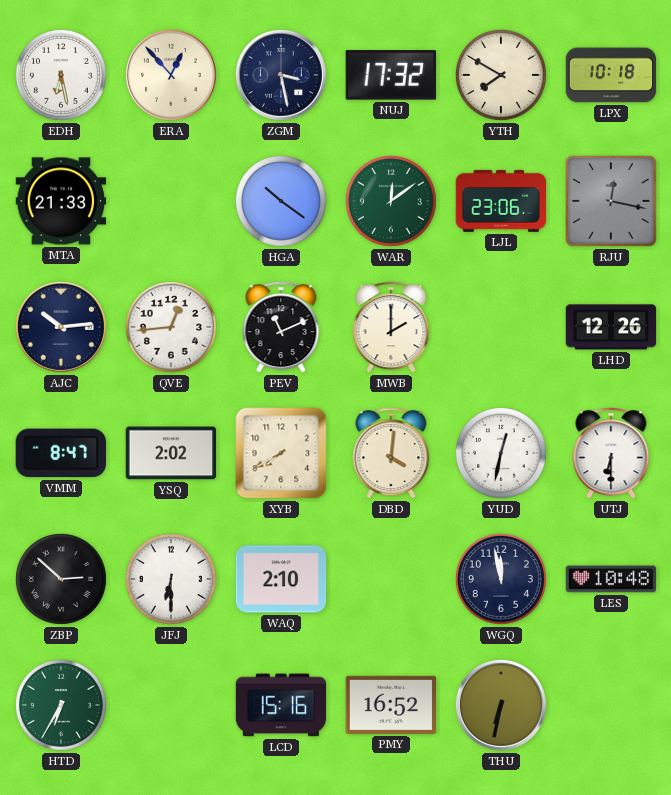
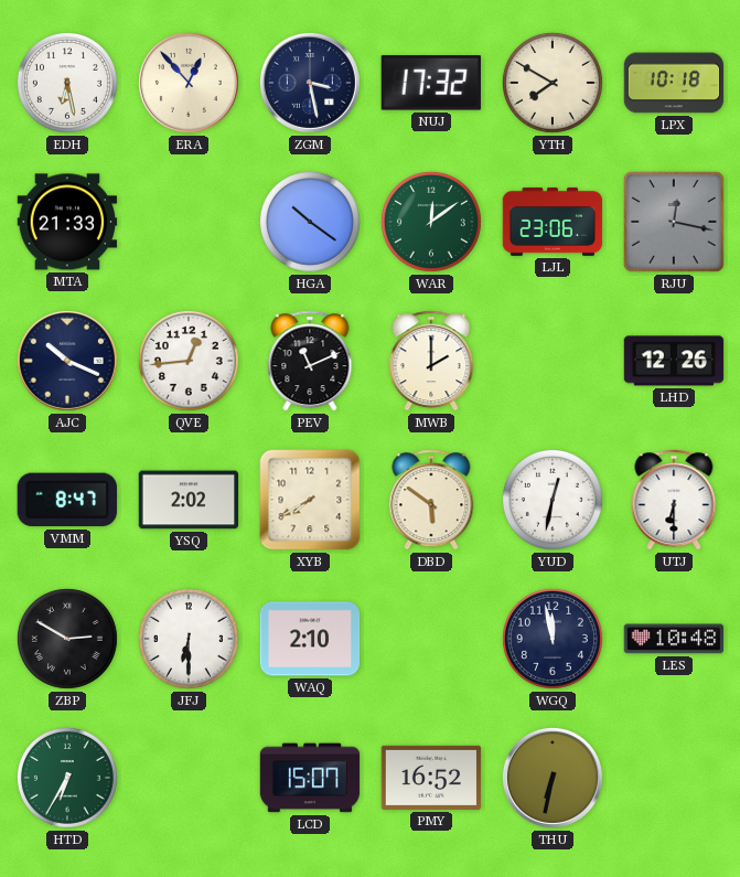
AJC: 10:14 -> 10:19 (67, 361)
DBD: 4:01 -> 5:51 (431, 500)
ZBP: 2:52 -> 2:50 (67, 639)
LCD: 15:16 -> 15:07 (310, 778)
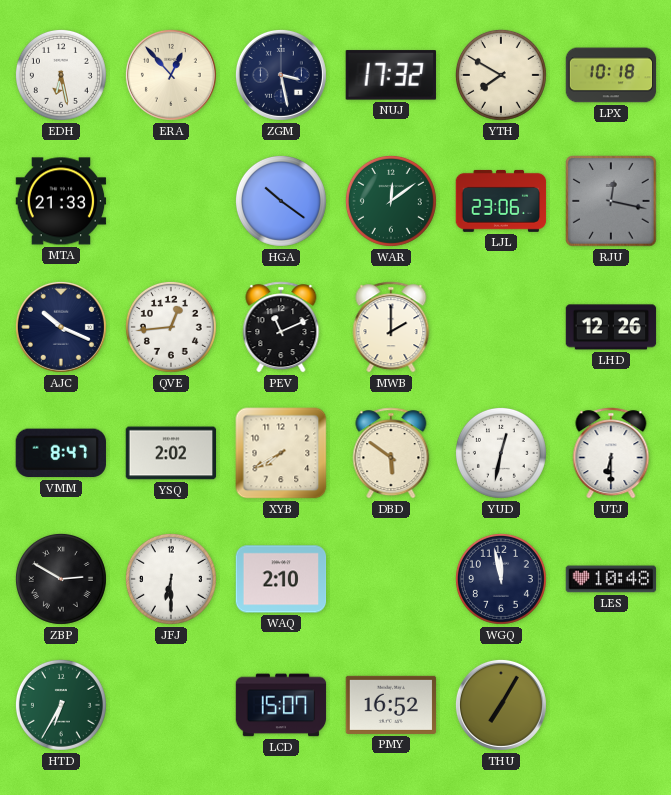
THU: 6:32 -> 7:05 (501, 705)
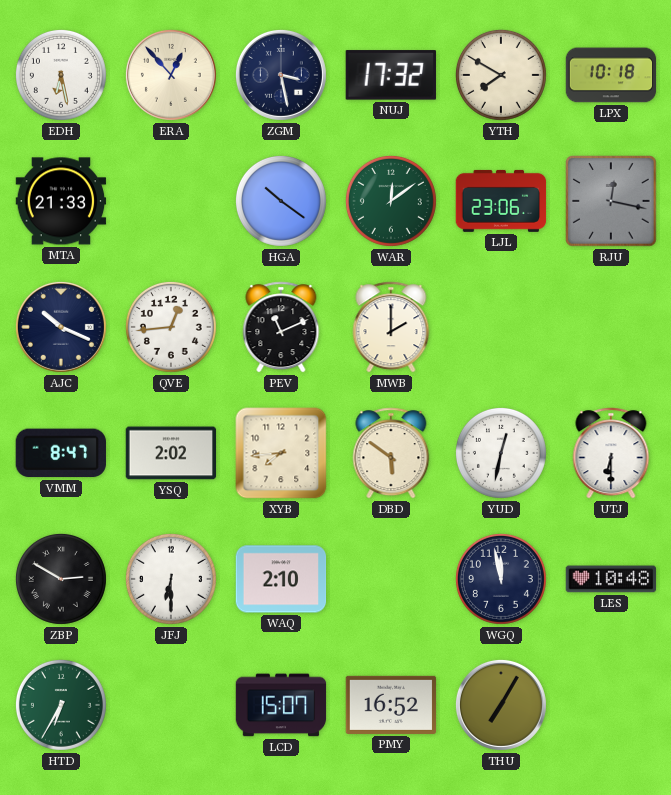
LHD: 12:26 -> none (611, 327)
XYB: 7:40 -> 7:44 (281, 453)
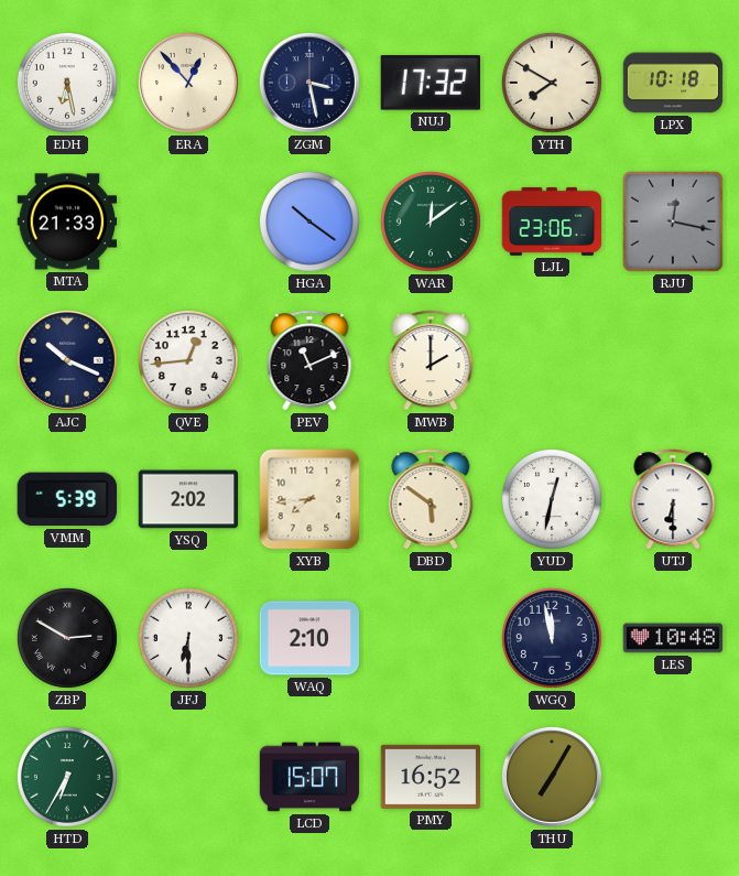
VMM: 8:47 -> 5:39 (67, 499)
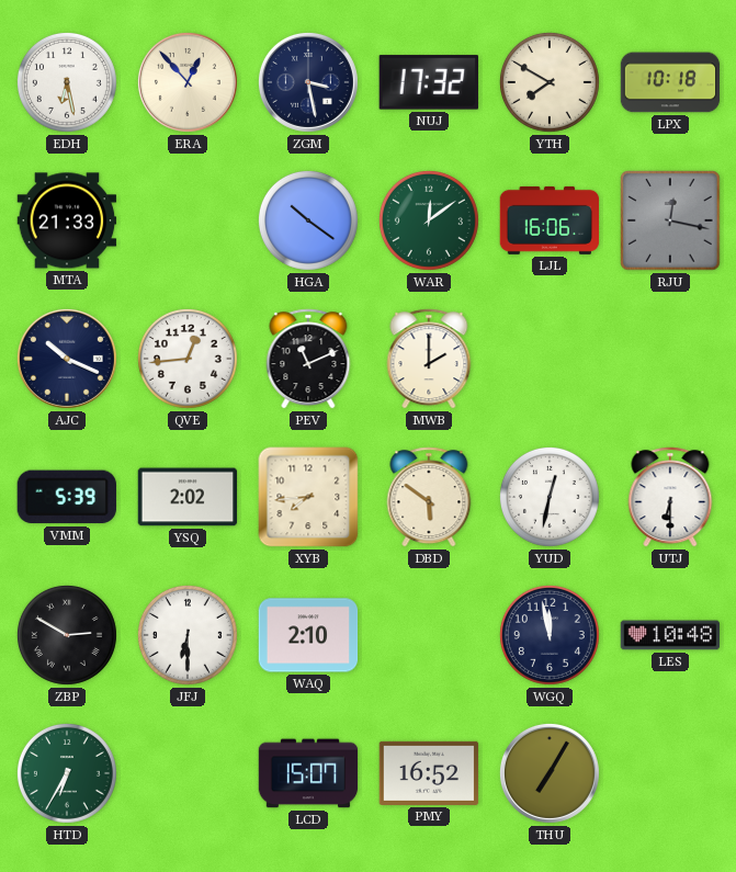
LJL: 23:06 -> 16:06 (550, 220)
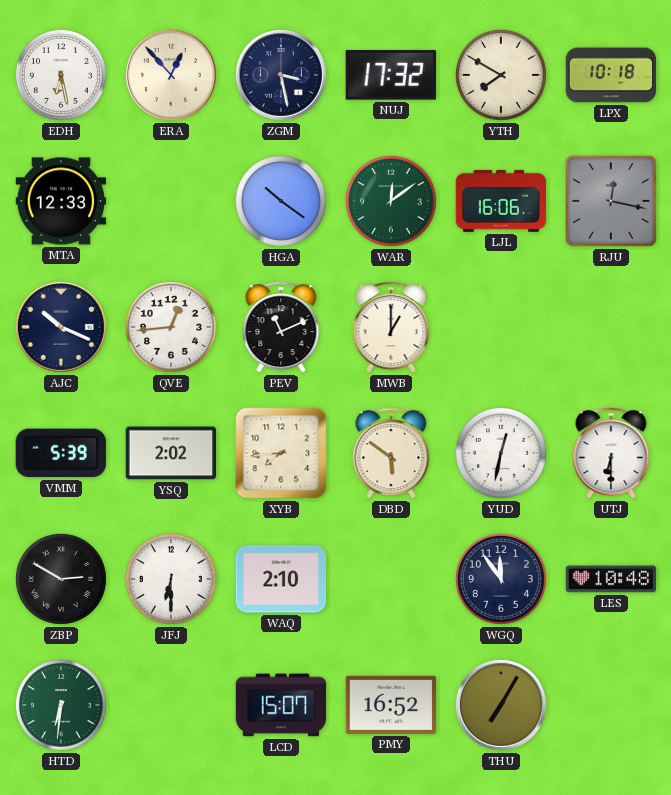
MTA: 21:33 -> 12:33 (61, 201)
MWB: 2:00 -> 1:00 (391, 327)
WGQ: 11:58 -> 11:54 (501, 579)
HTD: 6:35 -> 6:31 (61, 705)
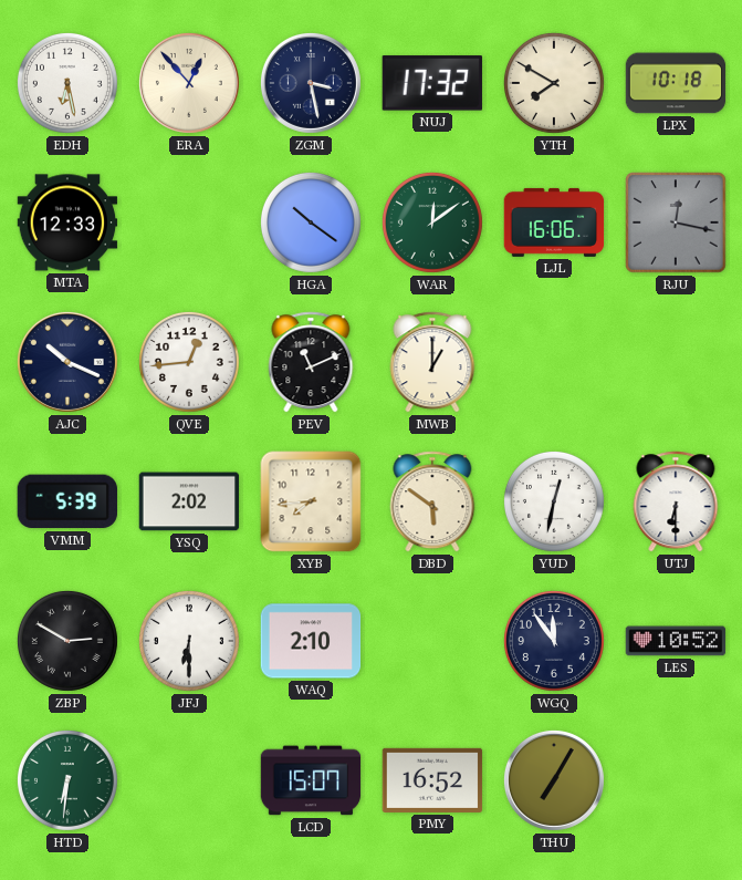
LES: 10:48 -> 10:52 (676, 641)
